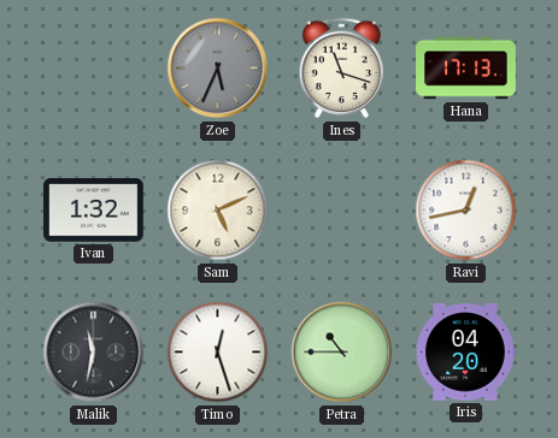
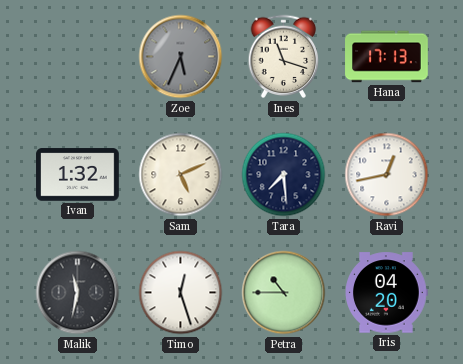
Tara: none -> 7:29 (284, 175)
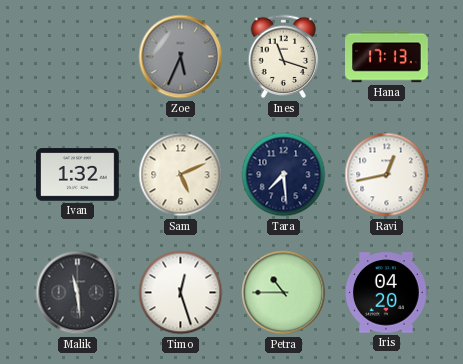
Malik: 11:32 -> 11:29 (78, 293)
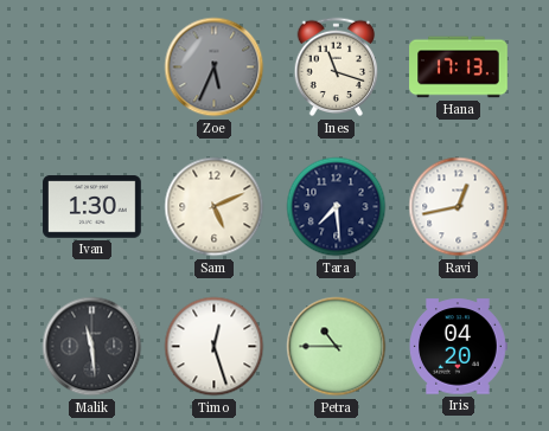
Ivan: 1:32 -> 1:30 (92, 207)
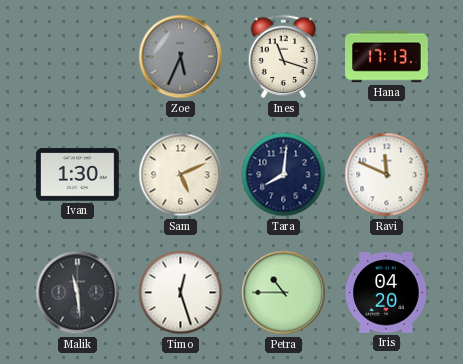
Tara: 7:29 -> 8:01 (284, 175)
Ravi: 12:43 -> 11:49 (387, 175)
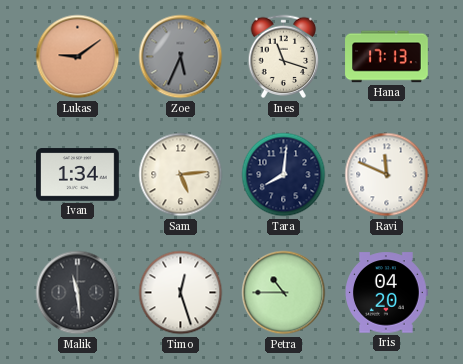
Lukas: none -> 9:09 (78, 57)
Ivan: 1:30 -> 1:34 (78, 175)
Sam: 5:11 -> 5:14 (181, 175)
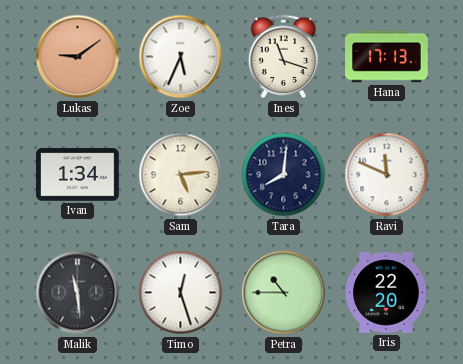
Zoe dial: grey -> white (181, 57)
Iris: 04:20 -> 22:20 (386, 293)
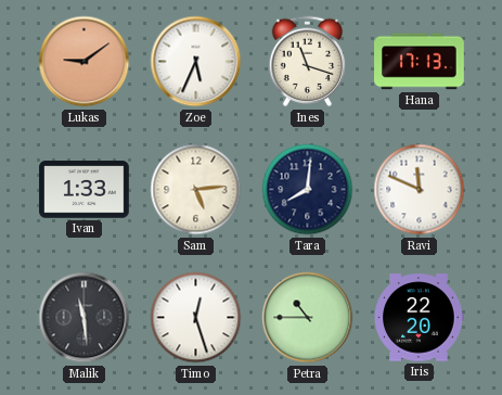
Ivan: 1:34 -> 1:33 (85, 190)
